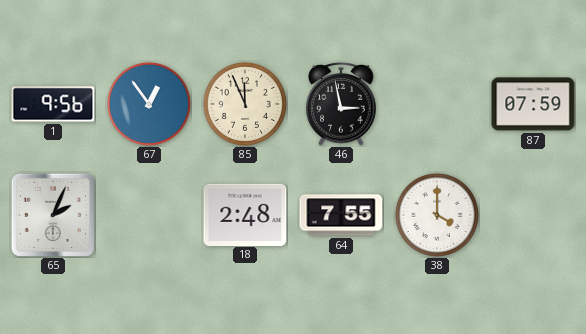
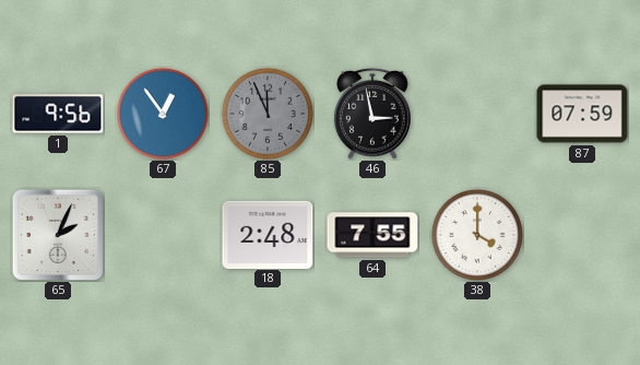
85 dial: cream -> grey (268, 114)
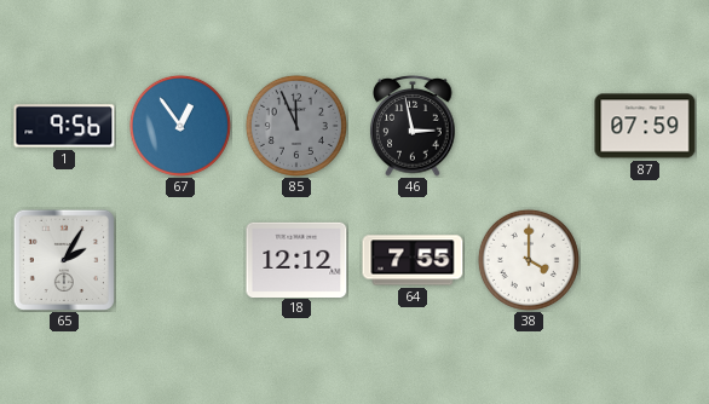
65: 2:04 -> 2:05 (64, 260)
18: 2:48 -> 12:12 (296, 259)
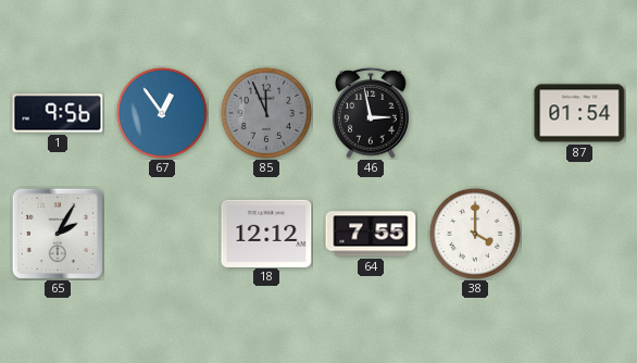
87: 07:59 -> 01:54 (579, 113)
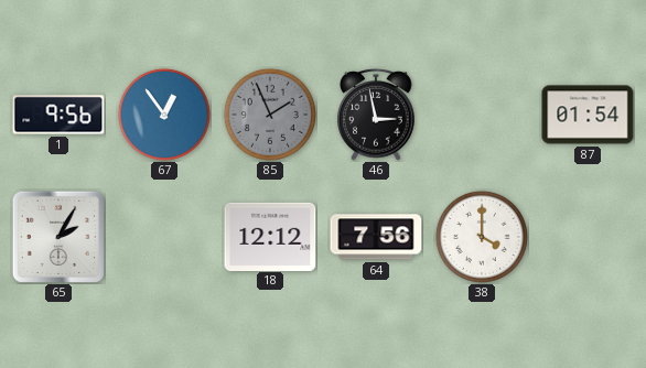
85: 11:56 -> 1:56 (270, 115)
64: 7:55 -> 7:56 (376, 237)
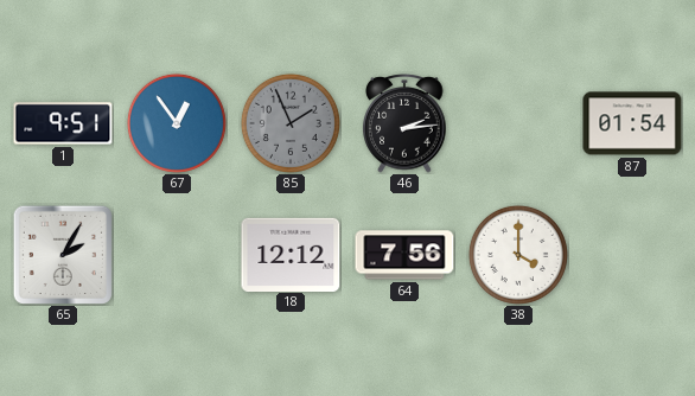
1: 9:56 -> 9:51 (63, 123)
46: 2:58 -> 2:14 (404, 123)
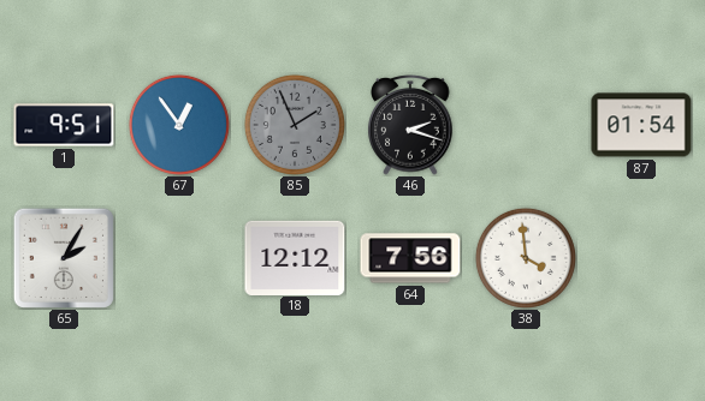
46: 2:14 -> 2:18 (410, 125)
38: 4:00 -> 3:59 (526, 258)
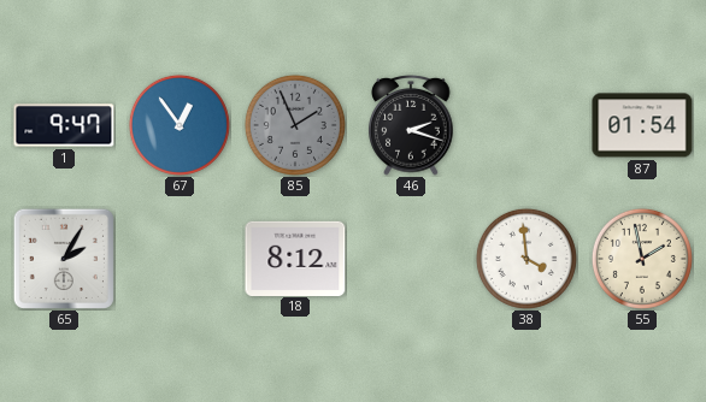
1: 9:51 -> 9:47 (64, 125)
18: 12:12 -> 8:12 (295, 258)
64: 7:56 -> none (410, 258)
55: none -> 1:58 (642, 259)
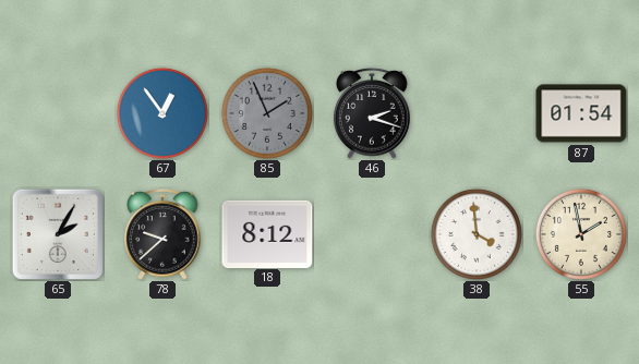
1: 9:47 -> none (64, 125)
78: none -> 9:38 (162, 234)
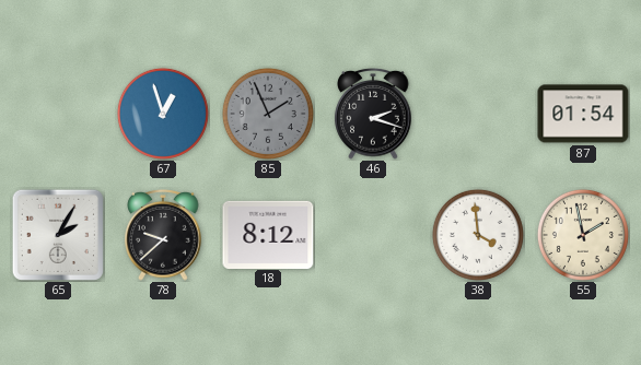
67: 12:54 -> 12:57 (163, 114)
